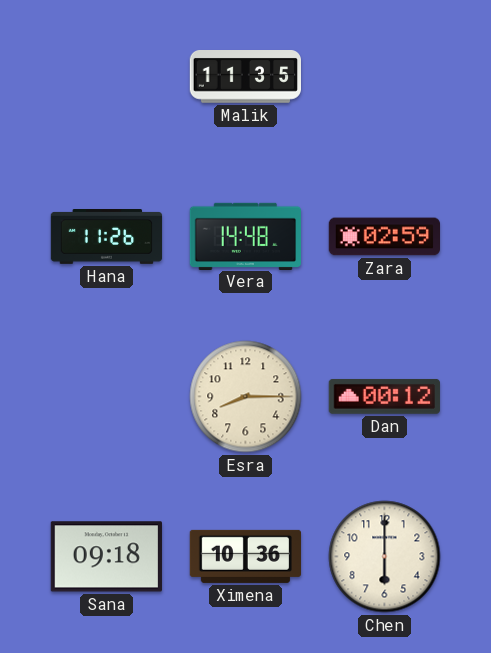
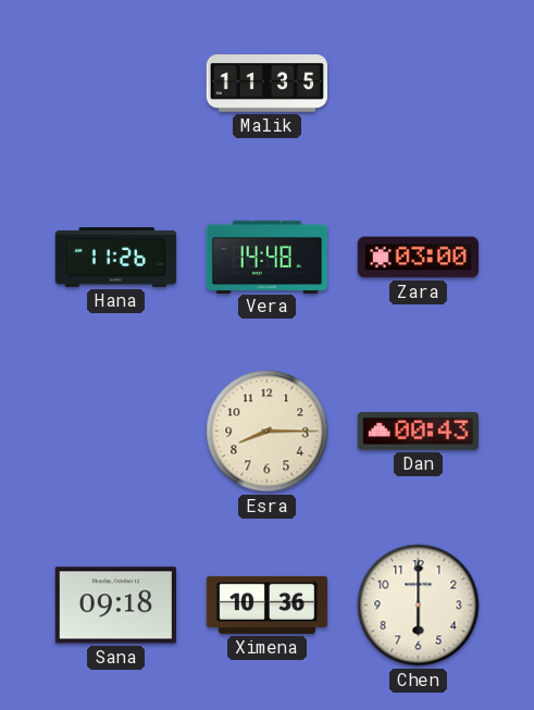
Zara: 02:59 -> 03:00 (419, 258)
Dan: 00:12 -> 00:43 (418, 431)
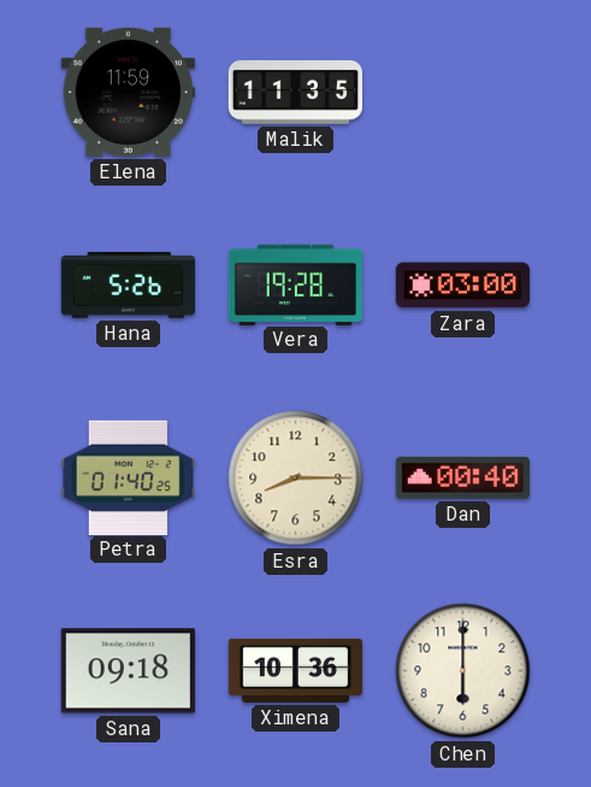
Elena: none -> 11:59 (128, 92)
Hana: 11:26 -> 5:26 (129, 286)
Vera: 14:48 -> 19:28 (295, 284)
Petra: none -> 01:40 (128, 477)
Dan: 00:43 -> 00:40 (462, 477)
